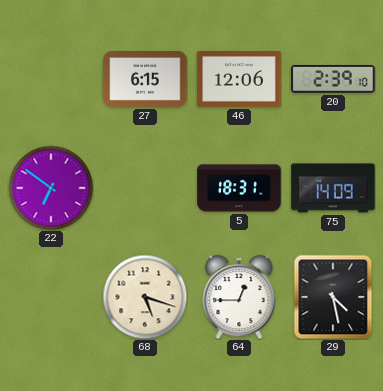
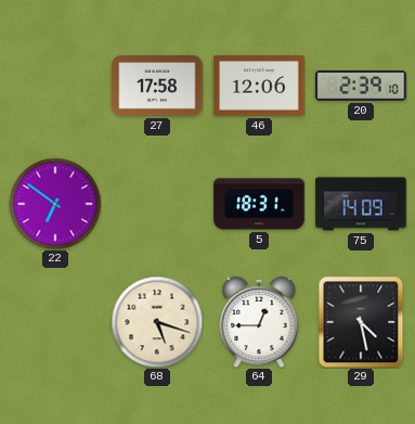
27: 6:15 -> 17:58 (157, 87)
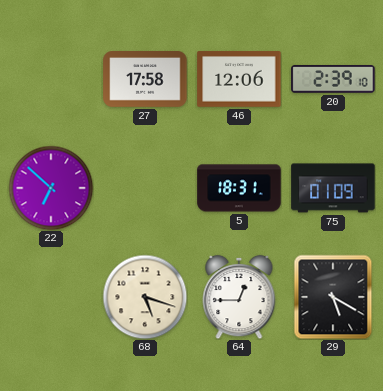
22: 6:51 -> 6:52 (51, 188)
75: 14:09 -> 01:09 (333, 188)
29: 4:28 -> 5:20 (333, 297)
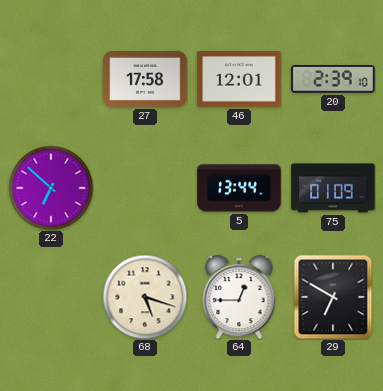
46: 12:06 -> 12:01 (239, 79)
5: 18:31 -> 13:44 (239, 188)
29: 5:20 -> 6:50 (333, 297)
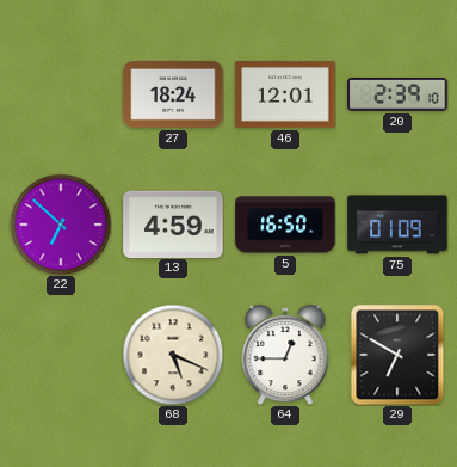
27: 17:58 -> 18:24 (173, 96)
13: none -> 4:59 (173, 223)
5: 13:44 -> 16:50 (285, 225)
68: 5:18 -> 5:19 (173, 355)
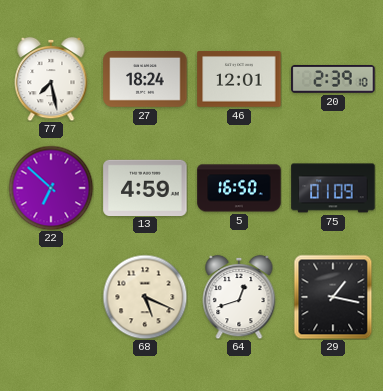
77: none -> 7:28 (51, 79)
64: 12:45 -> 12:42 (239, 297)
29: 6:50 -> 1:17 (333, 297)
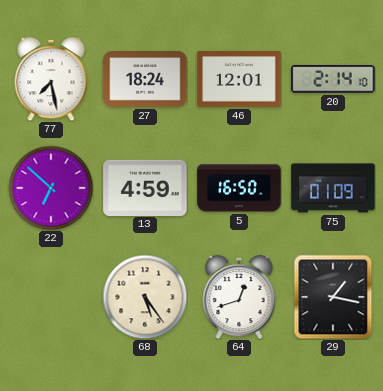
20: 2:39 -> 2:14 (333, 79)
68: 5:19 -> 5:24 (145, 297)
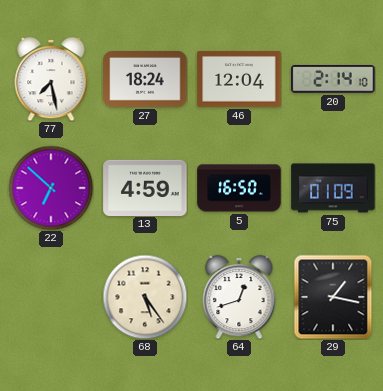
46: 12:01 -> 12:04 (239, 79)
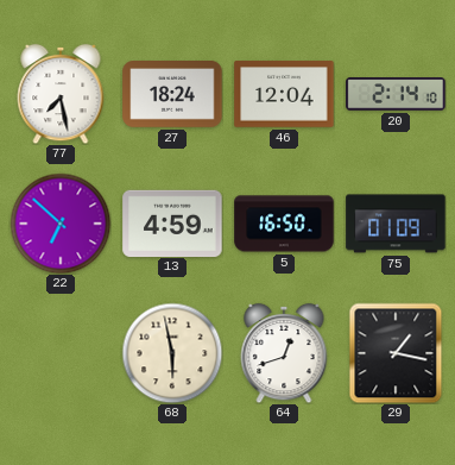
68: 5:24 -> 5:58 (172, 353)
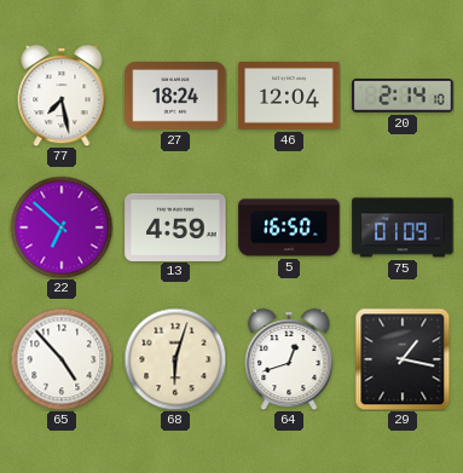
65: none -> 4:53 (62, 359)
68: 5:58 -> 6:03 (175, 359)
